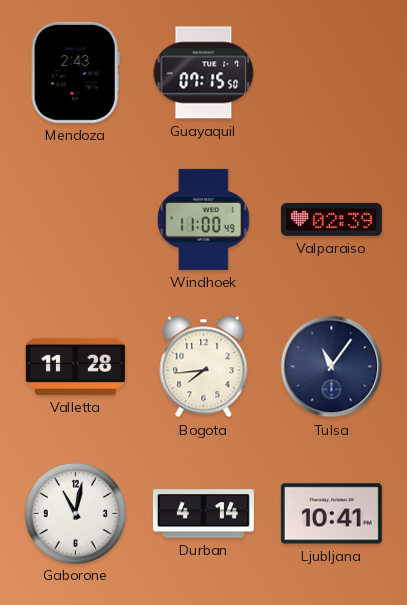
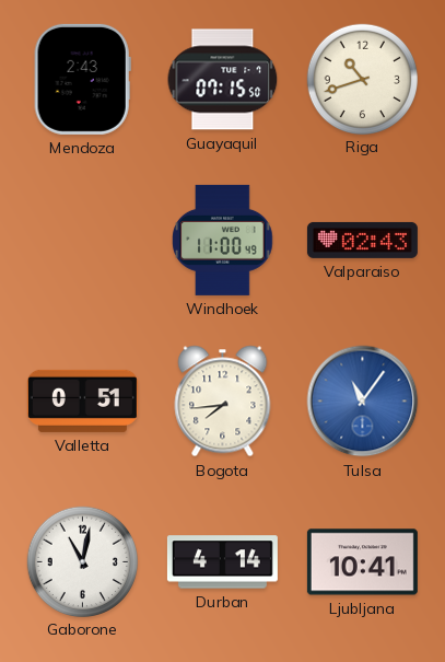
Riga: none -> 10:42 (362, 79)
Valparaiso: 02:39 -> 02:43 (362, 240)
Valletta: 11:28 -> 0:51 (82, 400)
Tulsa dial: navy -> blue (363, 402)
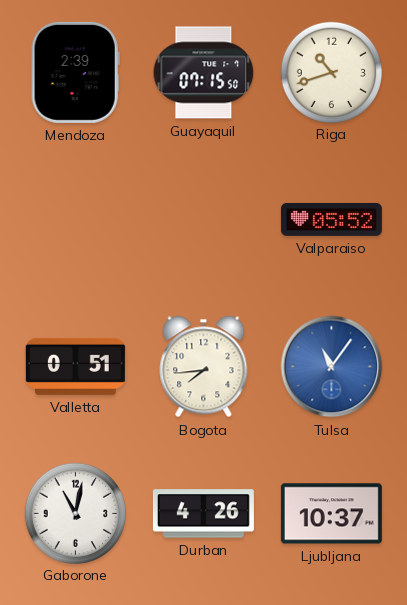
Mendoza: 2:43 -> 2:39 (75, 72)
Windhoek: 11:00 -> none (223, 240)
Valparaiso: 02:43 -> 05:52 (331, 219)
Durban: 4:14 -> 4:26 (203, 514)
Ljubljana: 10:41 -> 10:37 (331, 514)
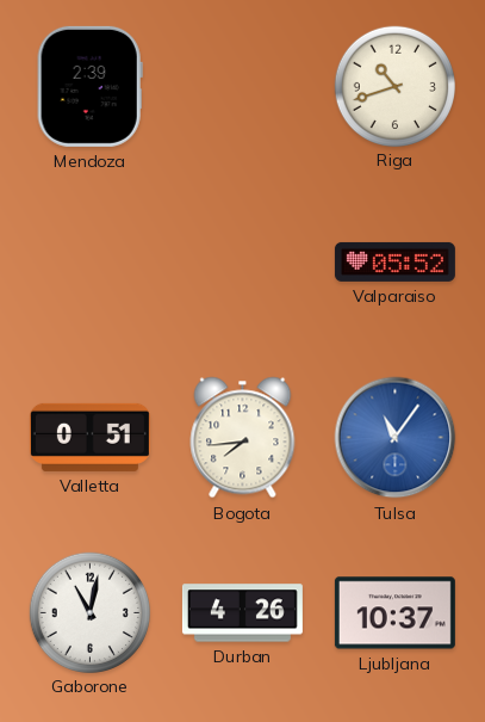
Guayaquil: 07:15 -> none (204, 73)
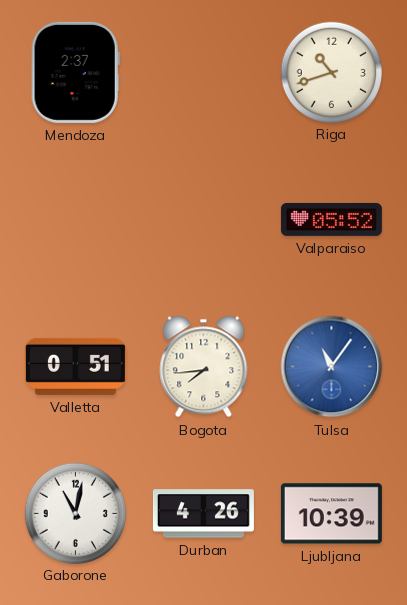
Mendoza: 2:39 -> 2:37 (75, 72)
Ljubljana: 10:37 -> 10:39 (331, 514)
